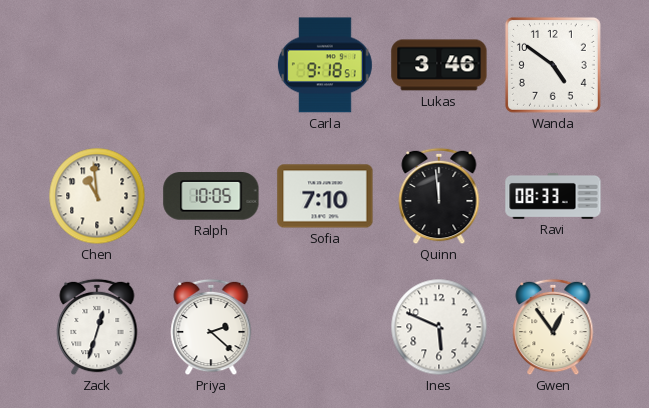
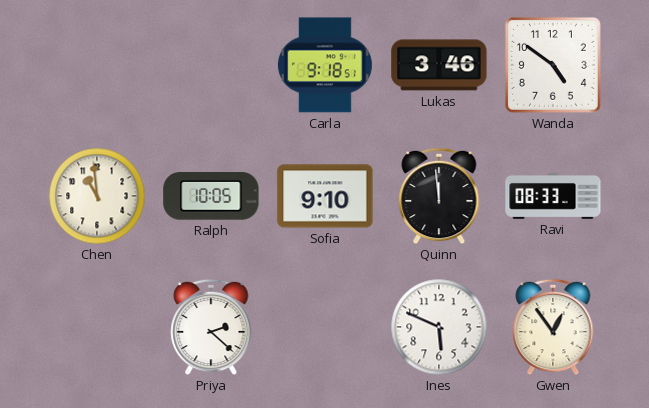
Sofia: 7:10 -> 9:10 (325, 196)
Zack: 12:33 -> none (97, 327)
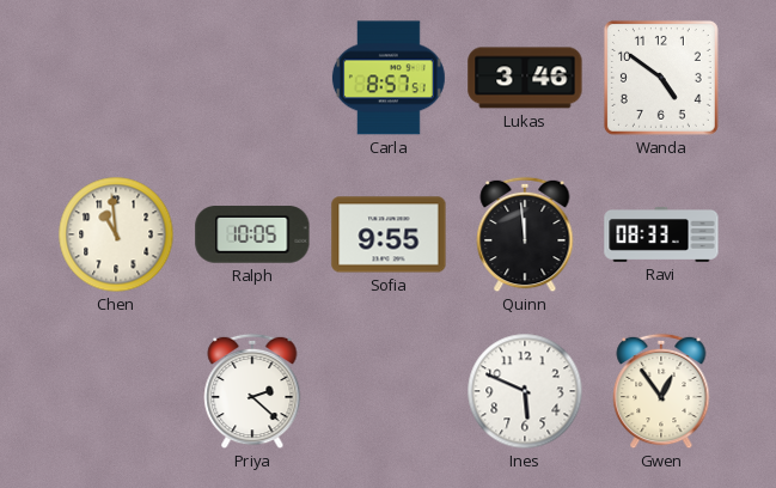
Carla: 9:18 -> 8:57 (389, 78)
Sofia: 9:10 -> 9:55 (389, 234)
